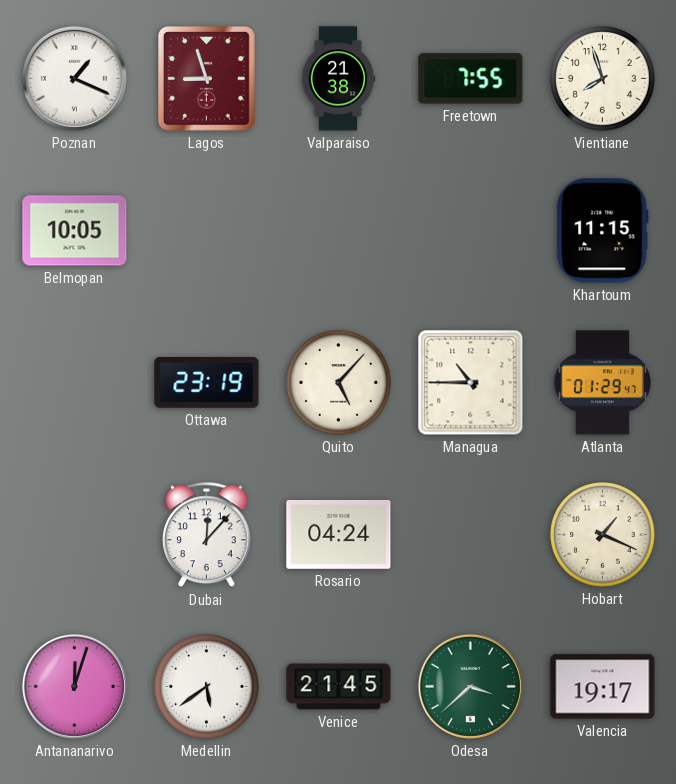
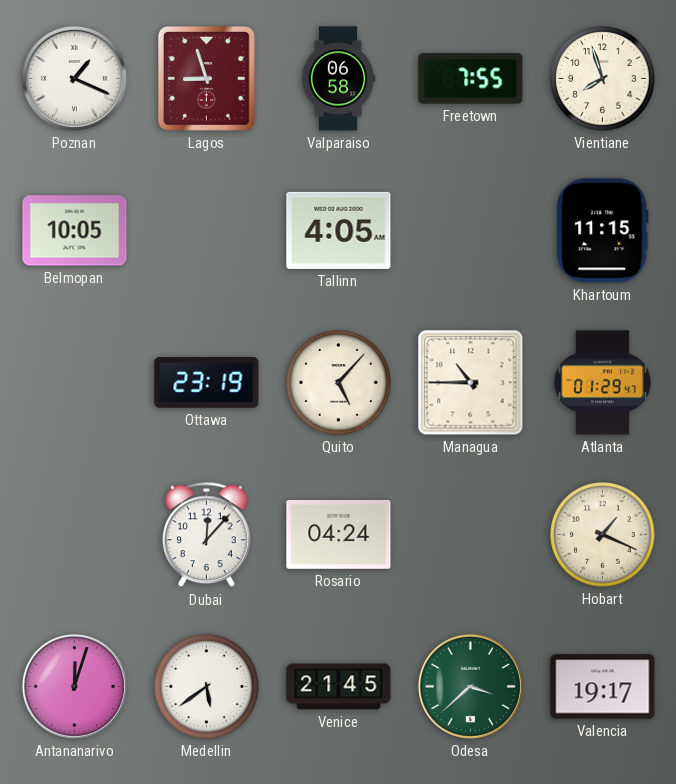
Valparaiso: 21:38 -> 06:58 (338, 79)
Tallinn: none -> 4:05 (339, 230)
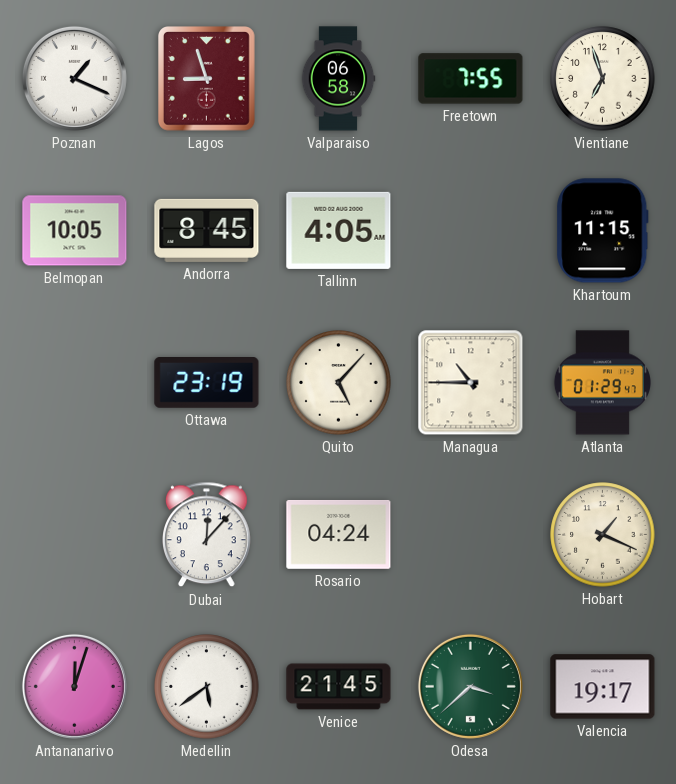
Vientiane: 7:57 -> 6:57 (603, 79)
Andorra: none -> 8:45 (207, 230)
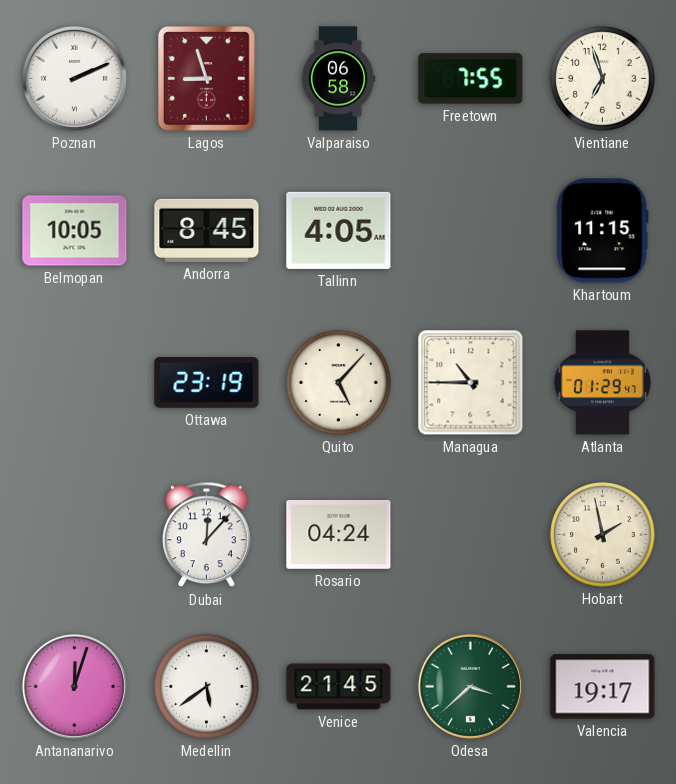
Poznan: 1:19 -> 2:11 (74, 78)
Hobart: 1:19 -> 1:58 (603, 535)
